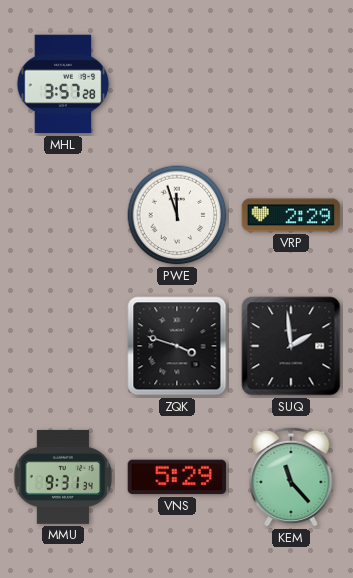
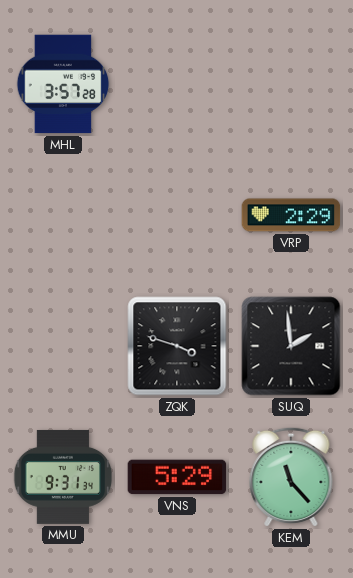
PWE: 11:57 -> none (177, 215)
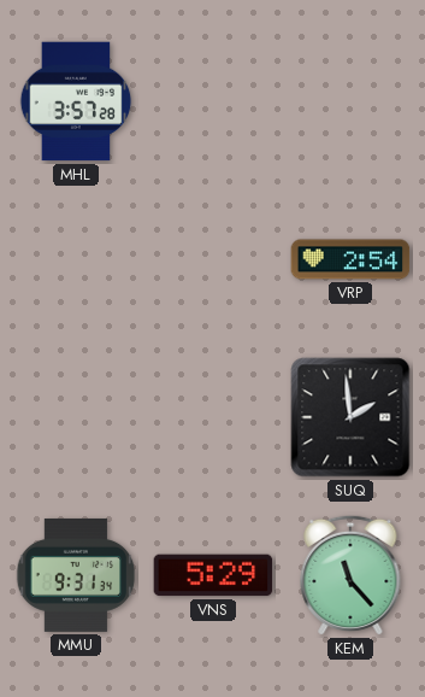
VRP: 2:29 -> 2:54 (350, 259)
ZQK: 3:48 -> none (177, 346)
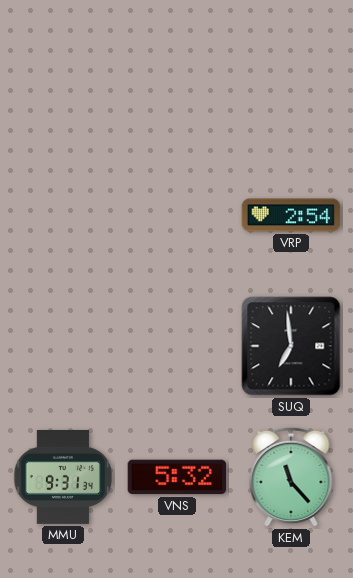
MHL: 3:57 -> none (76, 101)
SUQ: 1:59 -> 6:59 (291, 346)
VNS: 5:29 -> 5:32 (177, 477)
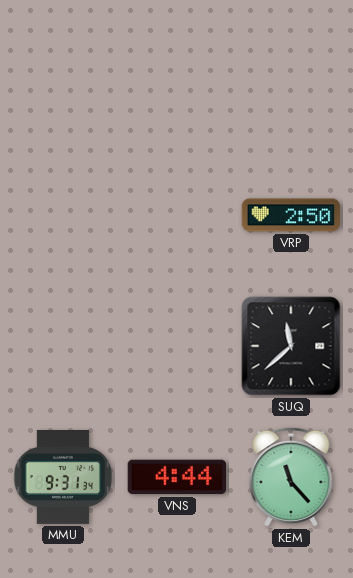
VRP: 2:54 -> 2:50 (291, 215)
SUQ: 6:59 -> 11:38 (291, 346)
VNS: 5:32 -> 4:44 (177, 477)
